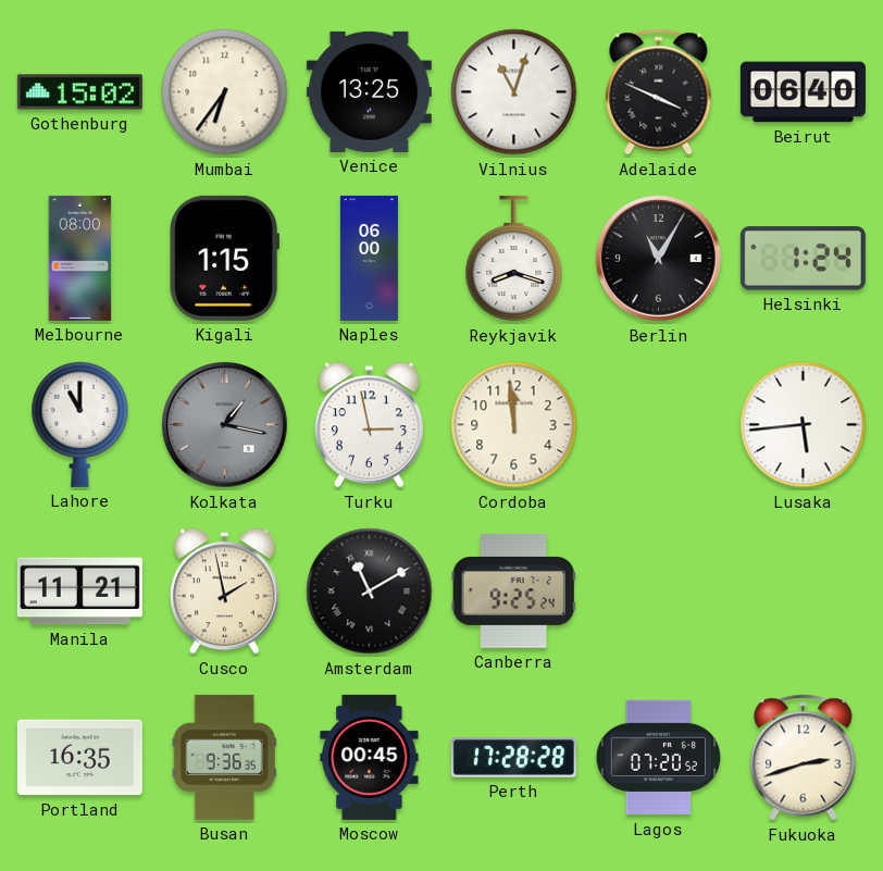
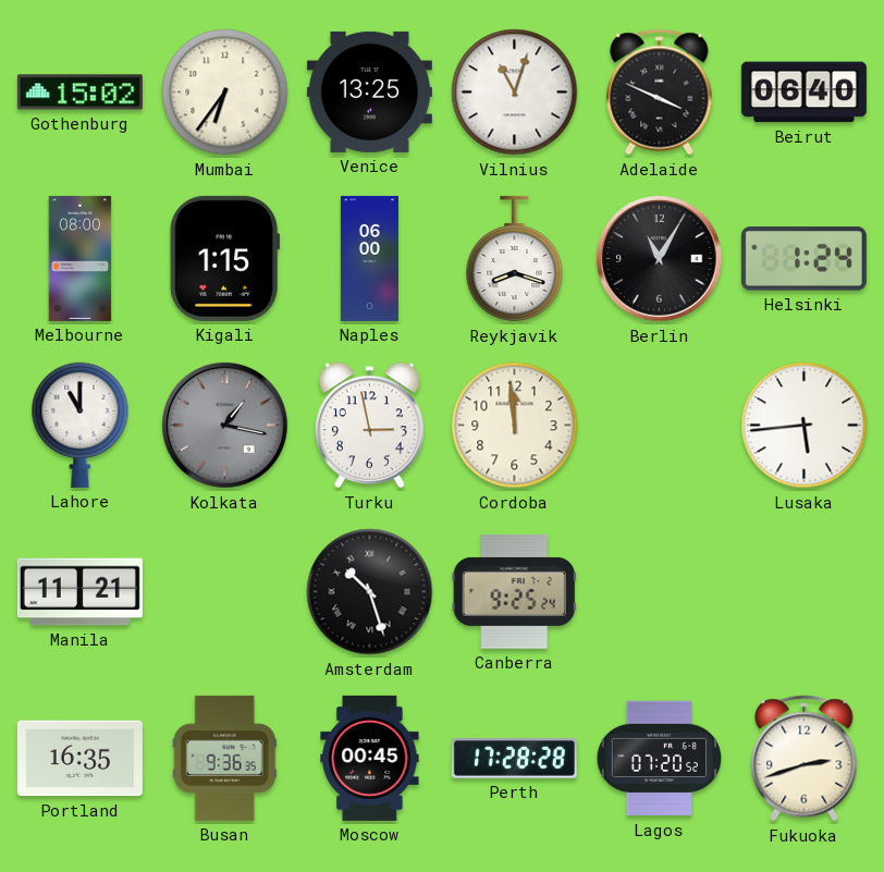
Cusco: 1:58 -> none (225, 592)
Amsterdam: 11:10 -> 10:27 (370, 592)
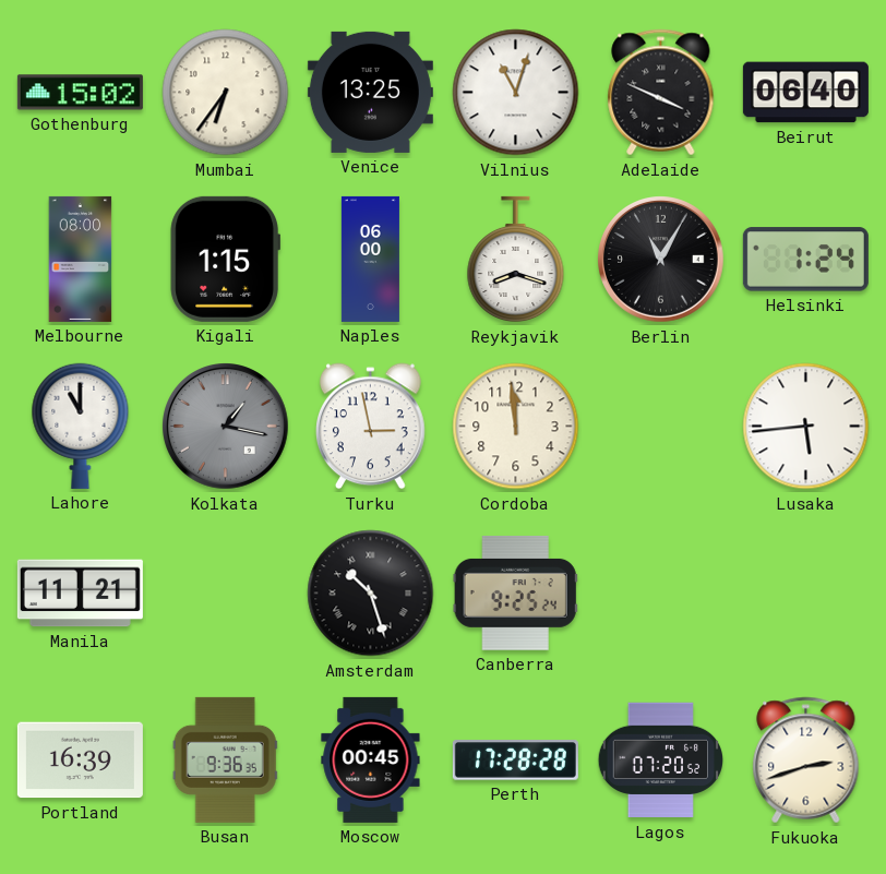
Portland: 16:35 -> 16:39 (80, 761)
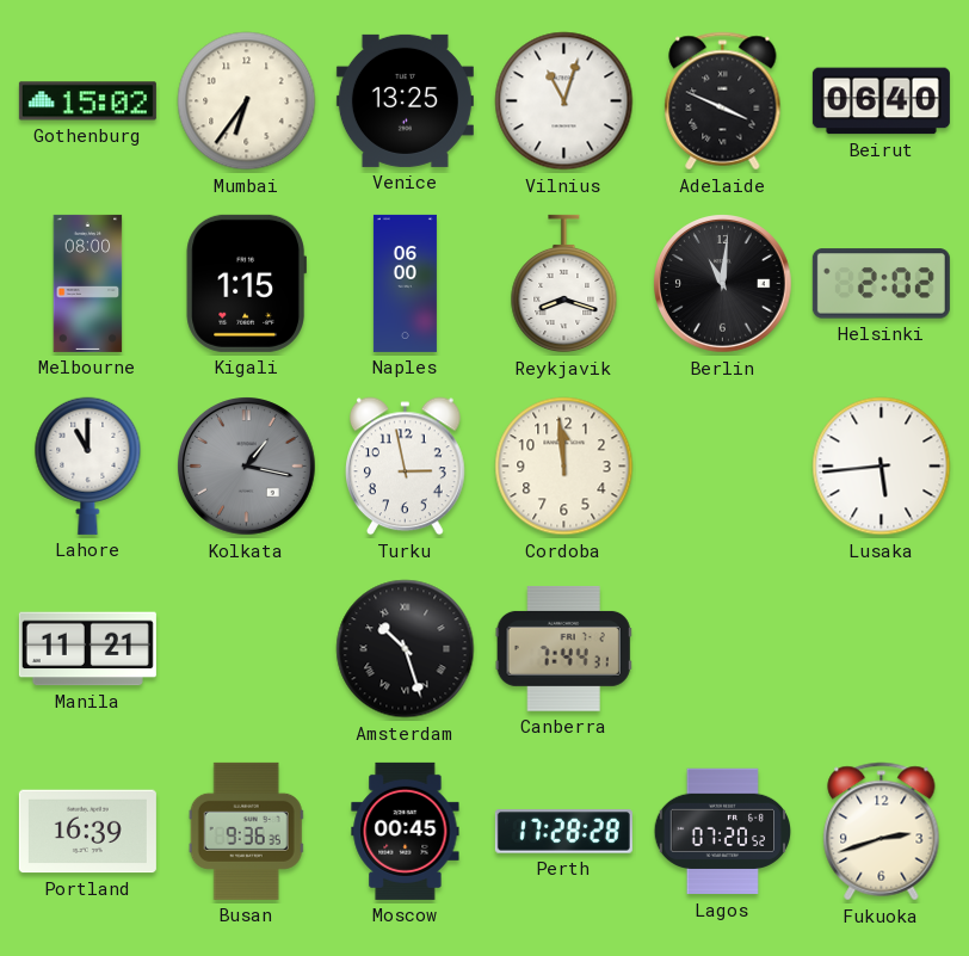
Berlin: 11:05 -> 11:01 (723, 284)
Helsinki: 1:24 -> 2:02 (881, 284)
Canberra: 9:25 -> 7:44 (563, 649)
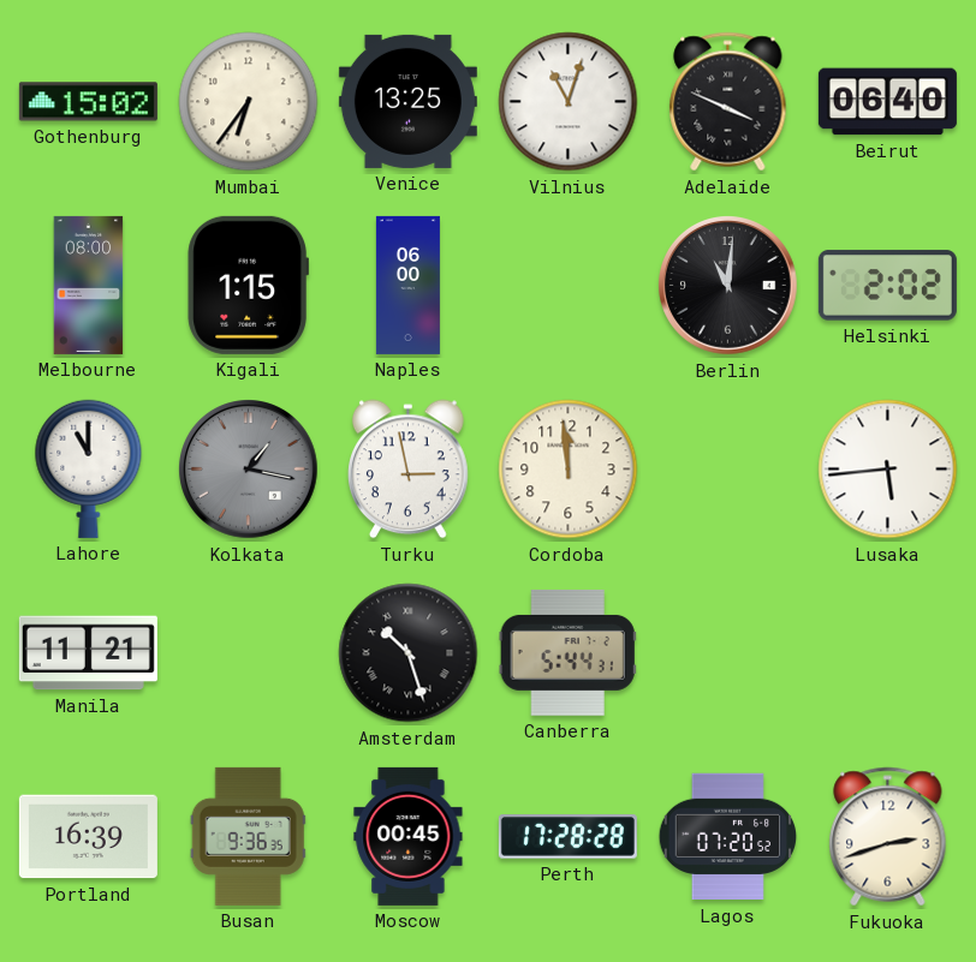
Reykjavik: 8:18 -> none (564, 284)
Canberra: 7:44 -> 5:44 (567, 653)
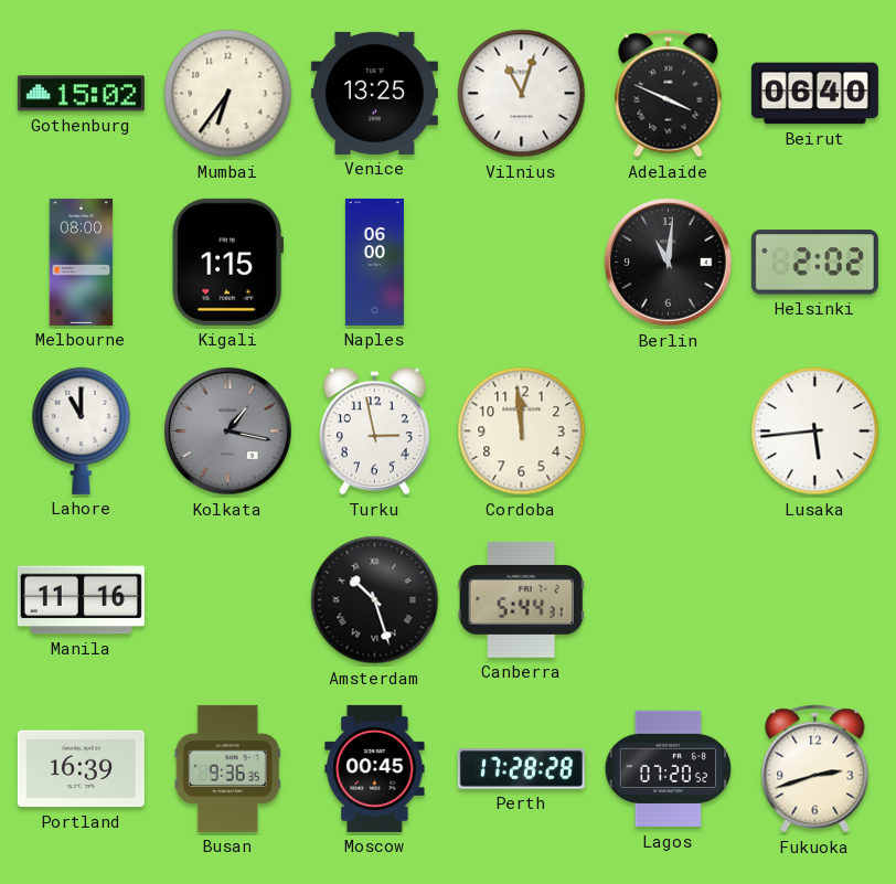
Manila: 11:21 -> 11:16 (81, 600)
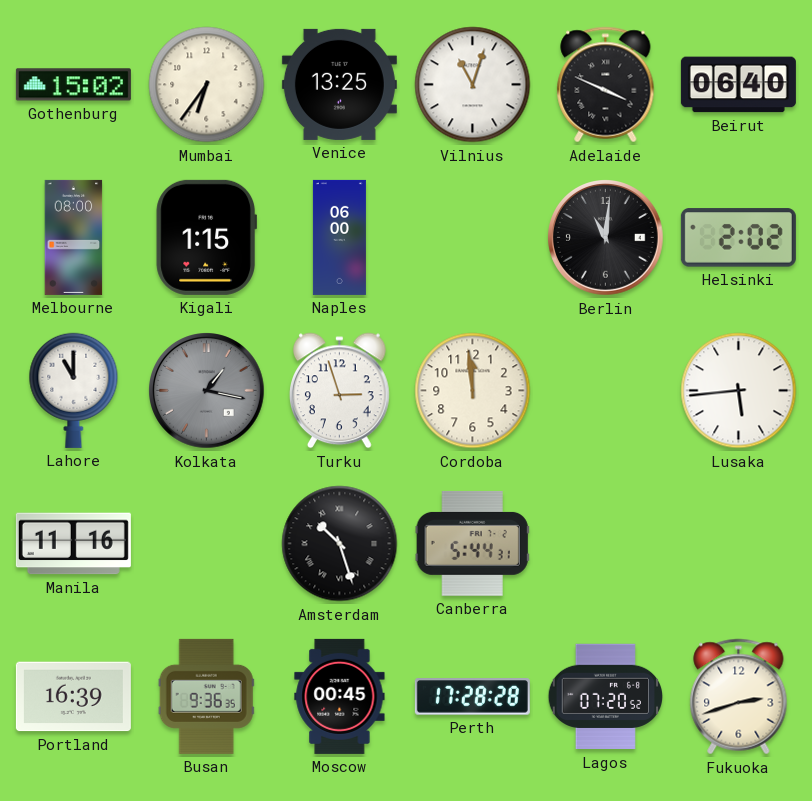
Turku: 2:58 -> 2:57 (340, 391)
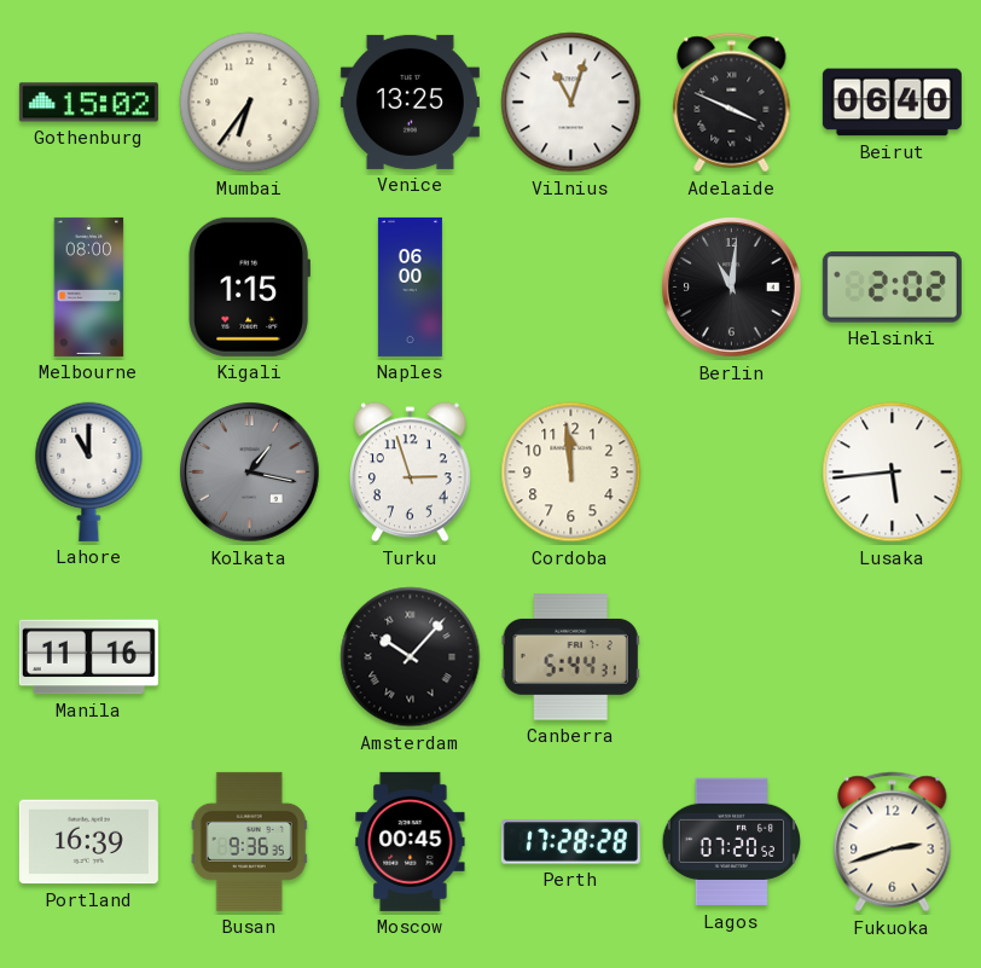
Amsterdam: 10:27 -> 10:07 (411, 657)
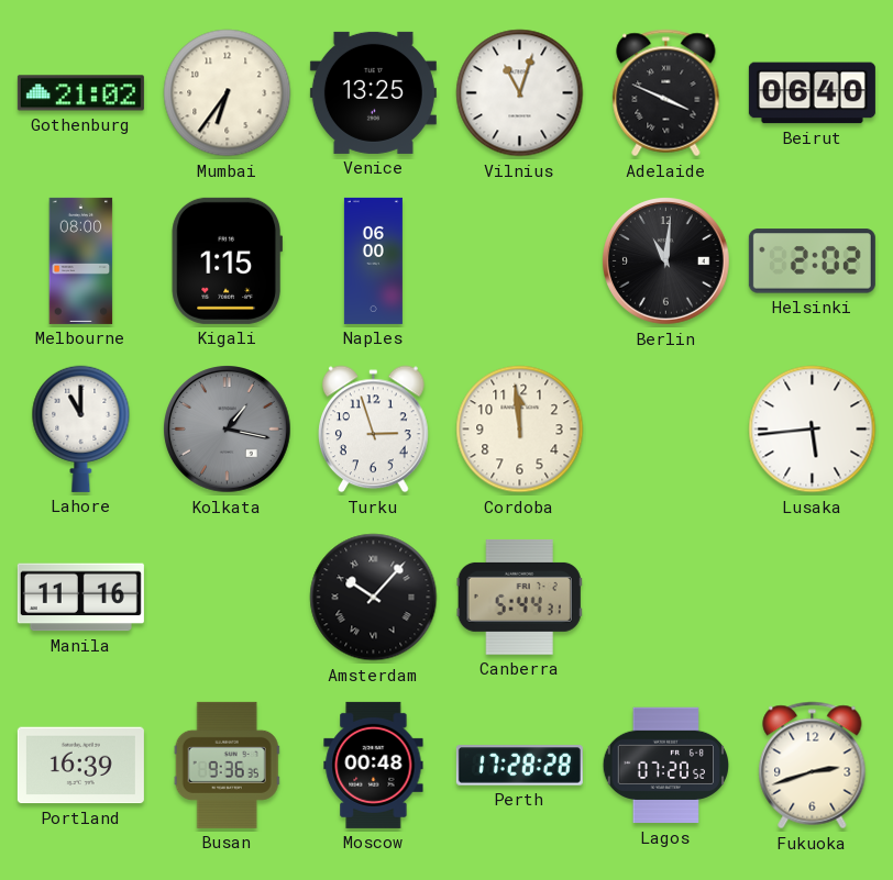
Gothenburg: 15:02 -> 21:02 (80, 93)
Moscow: 00:45 -> 00:48 (374, 765)
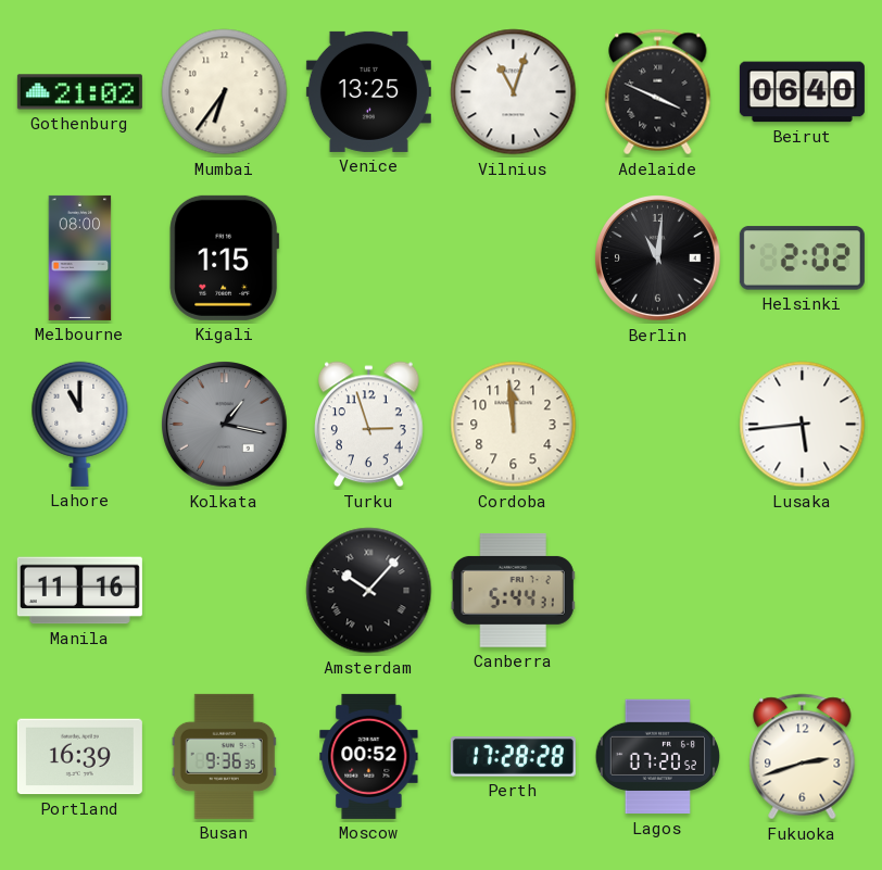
Naples: 06:00 -> none (373, 260)
Moscow: 00:48 -> 00:52 (369, 756)
